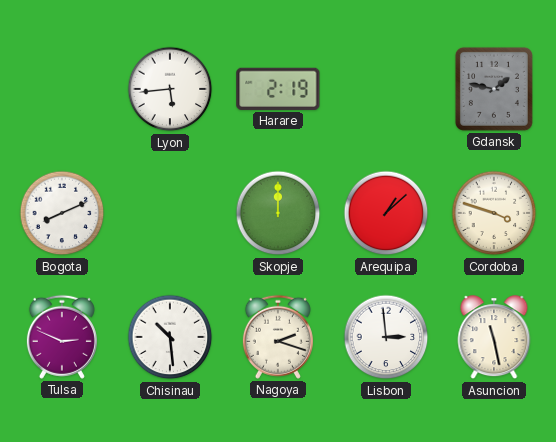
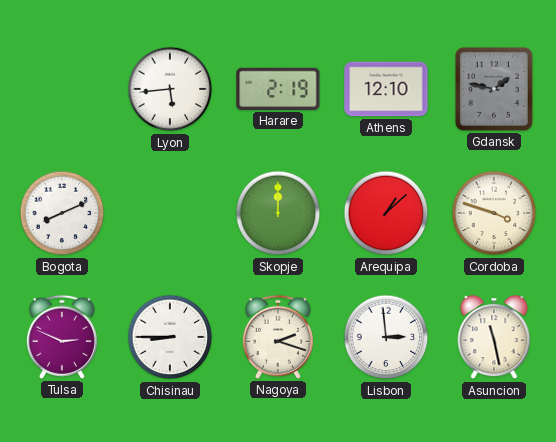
Athens: none -> 12:10 (386, 89)
Chisinau: 10:29 -> 8:45 (170, 337)
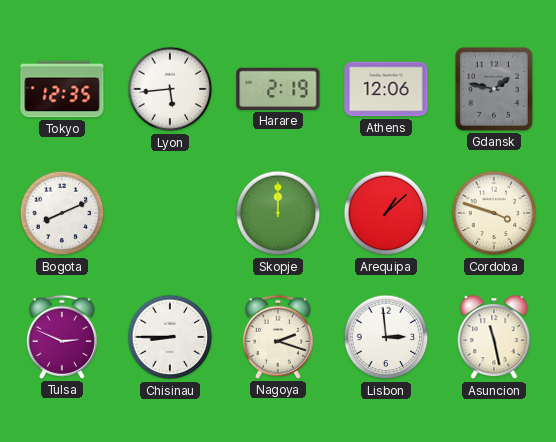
Tokyo: none -> 12:35 (62, 89)
Athens: 12:10 -> 12:06 (386, 89)
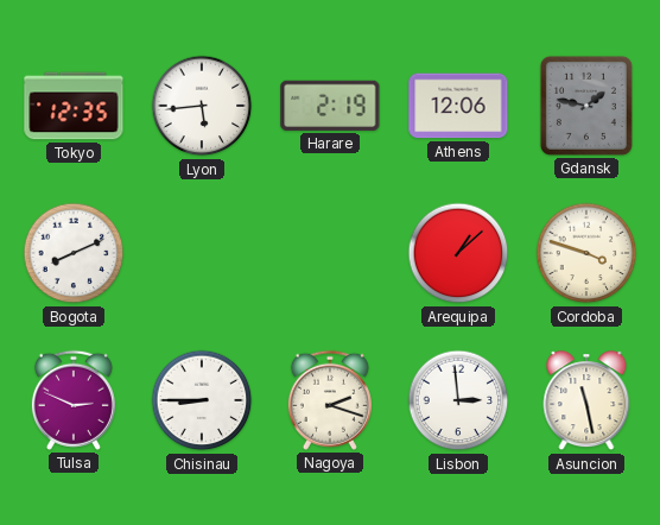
Skopje: 12:00 -> none (278, 213)
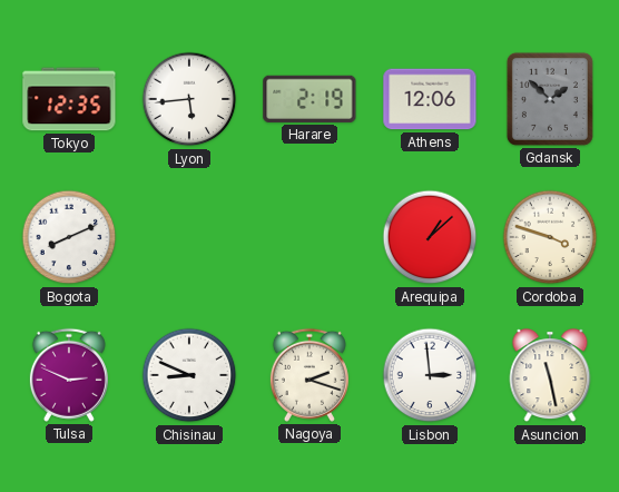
Gdansk: 1:47 -> 1:52 (550, 99)
Chisinau: 8:45 -> 8:49 (189, 375)
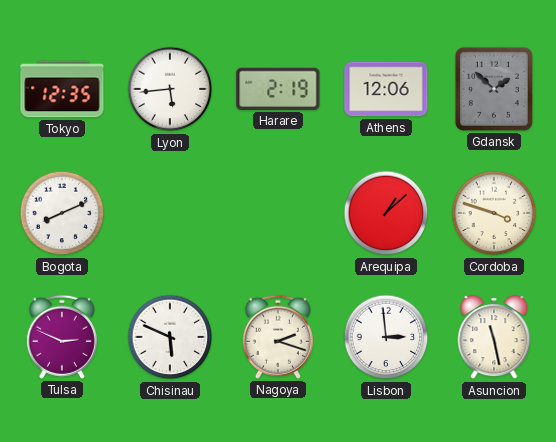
Chisinau: 8:49 -> 5:49 (170, 337)
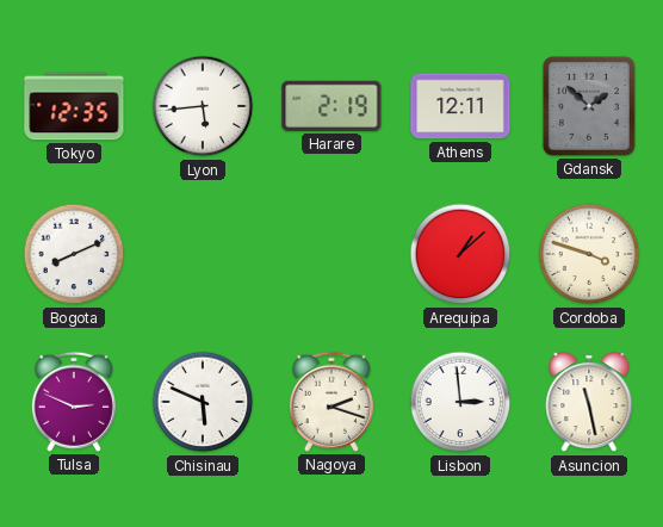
Athens: 12:06 -> 12:11 (460, 106)
